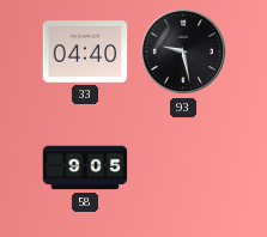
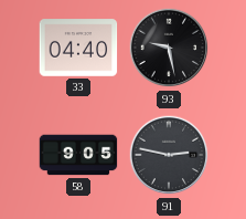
91: none -> 2:47 (169, 155)
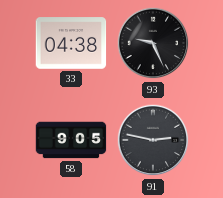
33: 04:40 -> 04:38 (71, 43)
93: 9:28 -> 9:26 (153, 43)
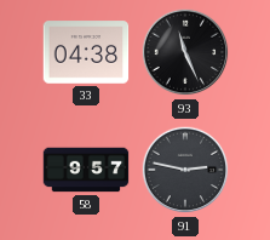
93: 9:26 -> 11:26 (185, 52)
58: 9:05 -> 9:57 (86, 170)
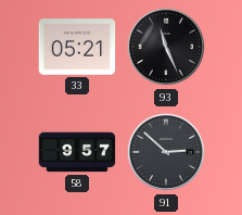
33: 04:38 -> 05:21 (77, 47)
91: 2:47 -> 2:52 (166, 152)
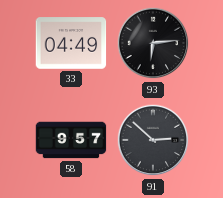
33: 05:21 -> 04:49 (71, 43)
93: 11:26 -> 6:14 (153, 43)
